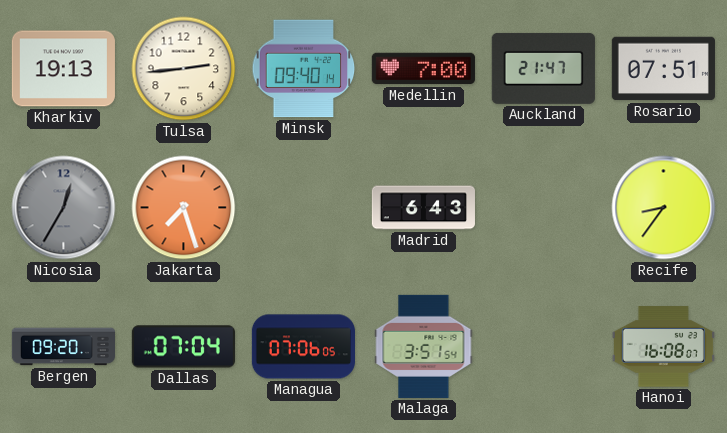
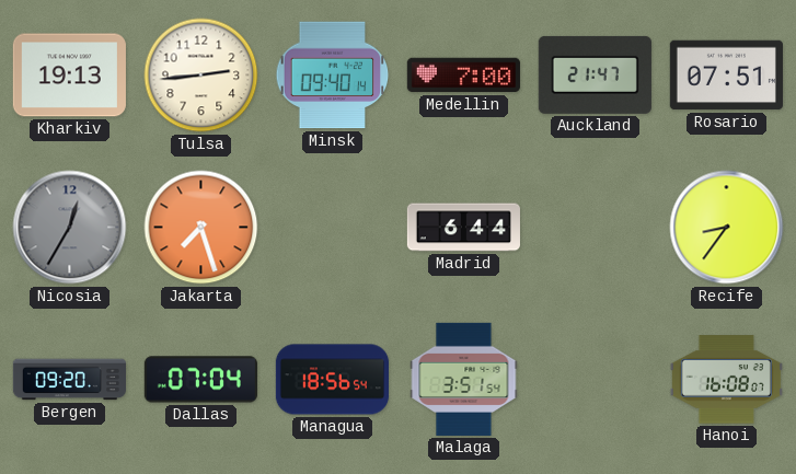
Madrid: 6:43 -> 6:44 (463, 228)
Managua: 07:06 -> 18:56 (332, 380)
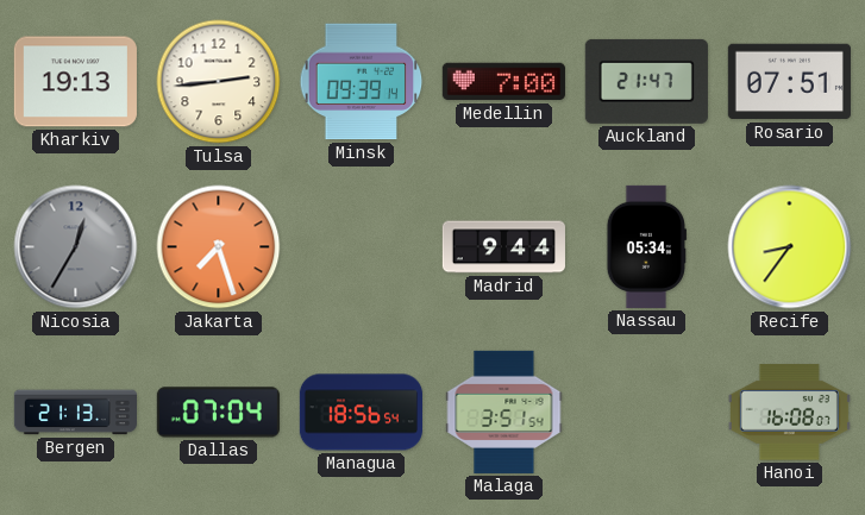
Minsk: 09:40 -> 09:39 (362, 82)
Madrid: 6:44 -> 9:44 (503, 247)
Nassau: none -> 05:34 (646, 246)
Bergen: 09:20 -> 21:13 (75, 413)
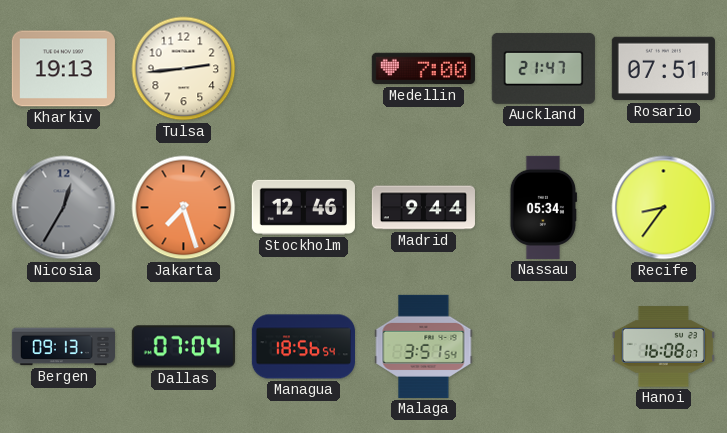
Minsk: 09:39 -> none (362, 82)
Stockholm: none -> 12:46 (303, 207)
Bergen: 21:13 -> 09:13 (63, 347)
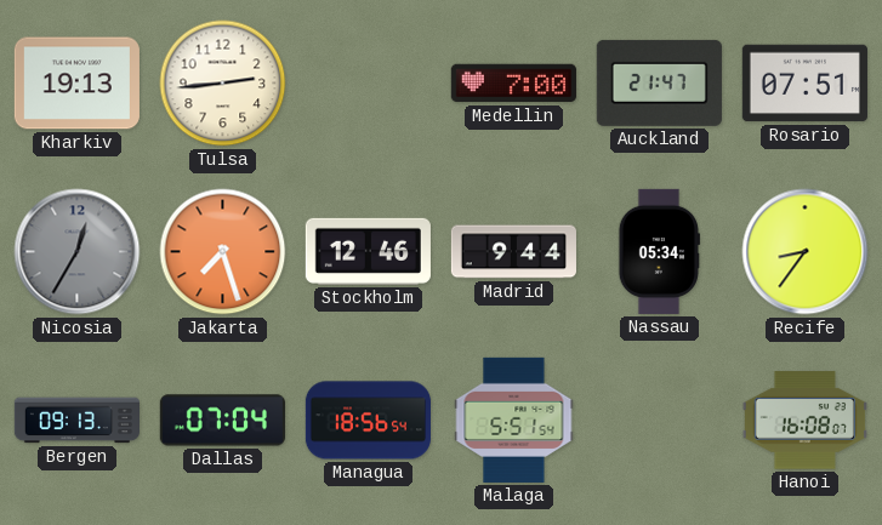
Malaga: 3:51 -> 5:51 (514, 420)
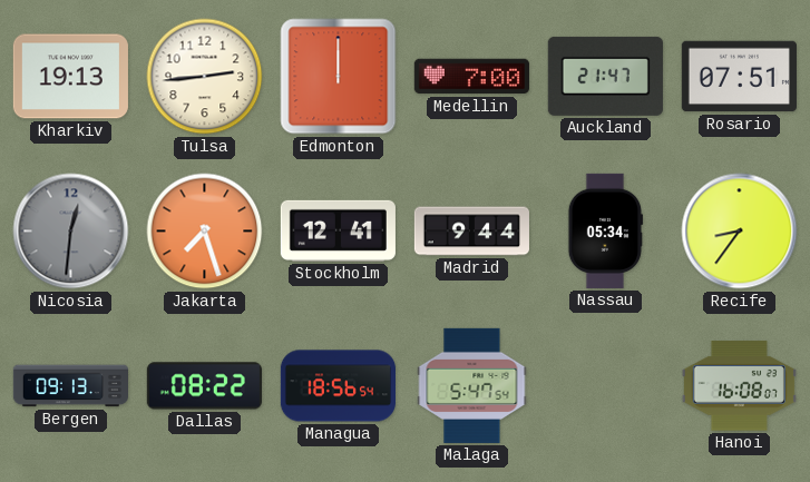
Edmonton: none -> 12:00 (339, 77)
Nicosia: 12:35 -> 12:31 (71, 232)
Stockholm: 12:46 -> 12:41 (338, 230)
Dallas: 07:04 -> 08:22 (204, 386)
Malaga: 5:51 -> 5:47 (472, 385)
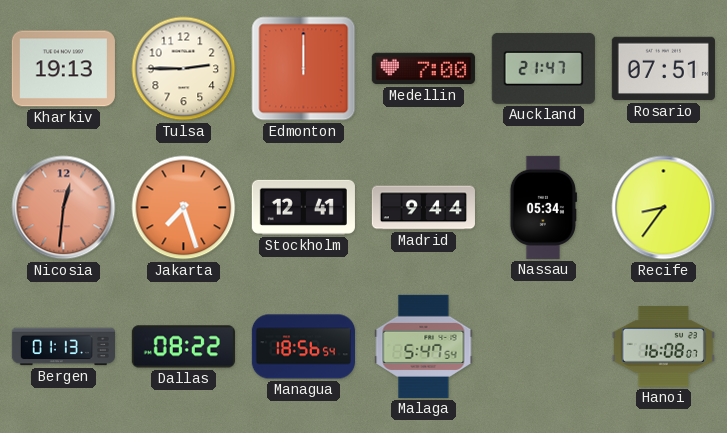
Tulsa: 2:44 -> 2:45 (184, 69)
Nicosia dial: grey -> salmon (64, 208)
Bergen: 09:13 -> 01:13 (63, 347)
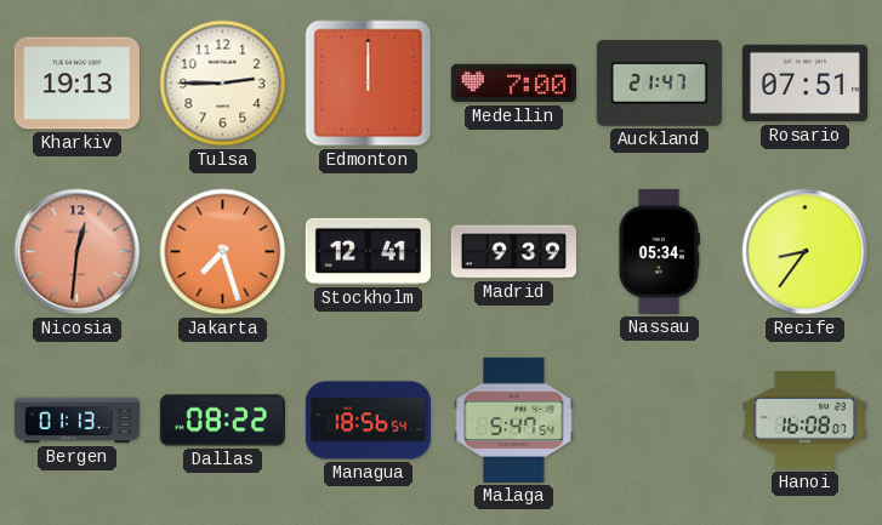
Madrid: 9:44 -> 9:39 (513, 252)
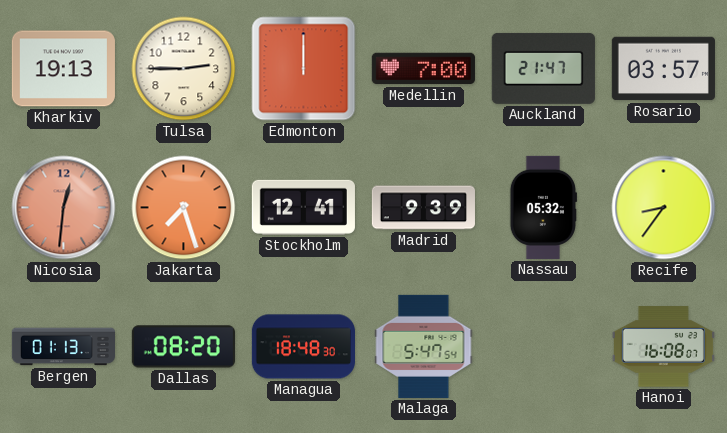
Rosario: 07:51 -> 03:57 (663, 69)
Nassau: 05:34 -> 05:32 (543, 207)
Dallas: 08:22 -> 08:20 (183, 347)
Managua: 18:56 -> 18:48 (303, 347)
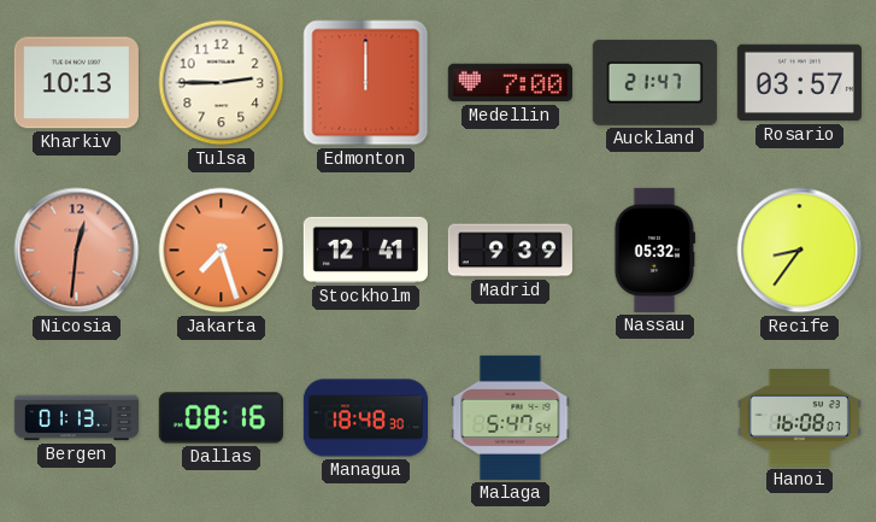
Kharkiv: 19:13 -> 10:13 (76, 83)
Dallas: 08:20 -> 08:16 (221, 418)
